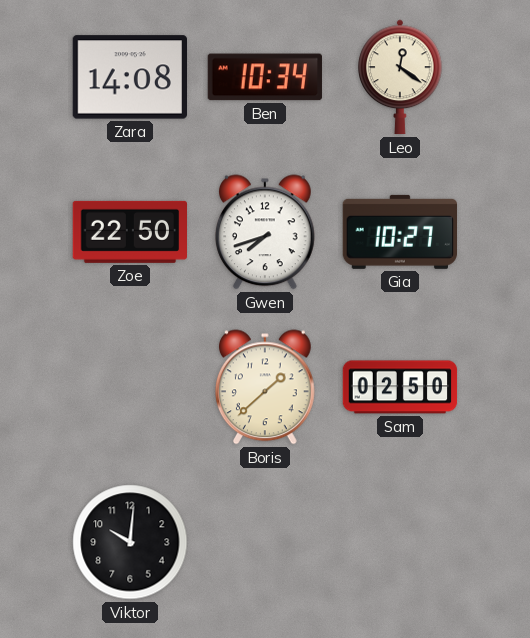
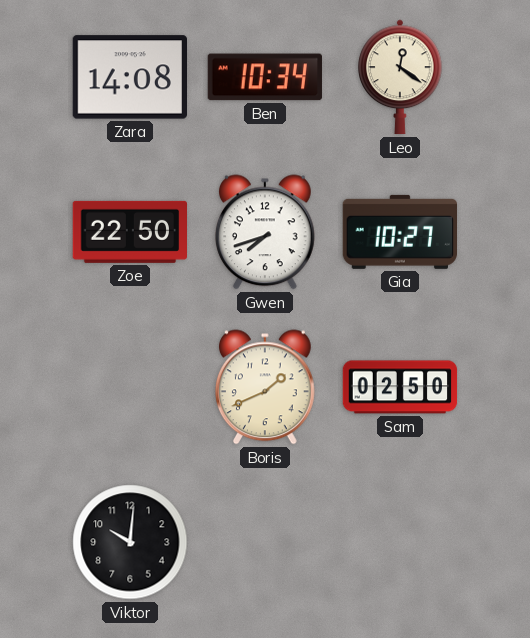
Boris: 1:38 -> 1:41 (265, 387)
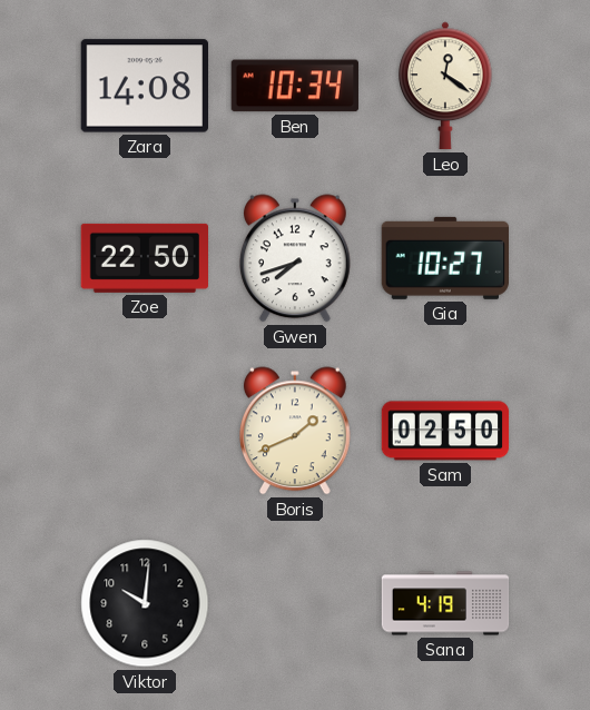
Sana: none -> 4:19 (445, 603)
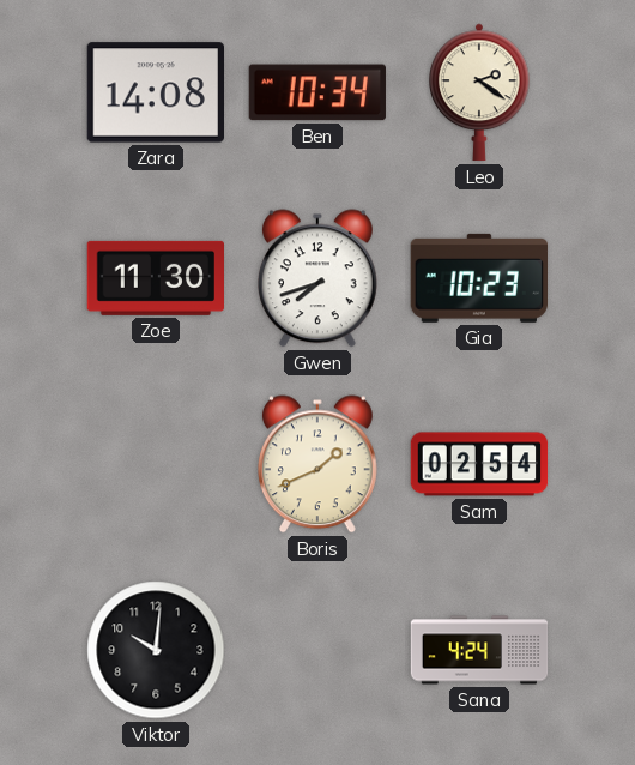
Leo: 12:21 -> 2:21 (479, 92)
Zoe: 22:50 -> 11:30 (155, 278)
Gia: 10:27 -> 10:23 (478, 278)
Sam: 02:50 -> 02:54 (479, 464)
Sana: 4:19 -> 4:24 (479, 650)
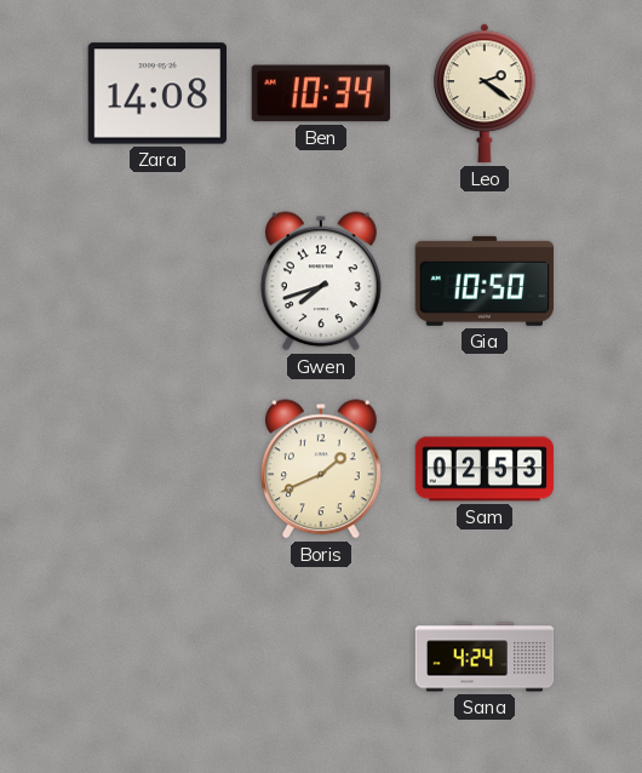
Zoe: 11:30 -> none (155, 278)
Gia: 10:23 -> 10:50 (483, 281)
Sam: 02:54 -> 02:53 (485, 469)
Viktor: 10:01 -> none (156, 650)
